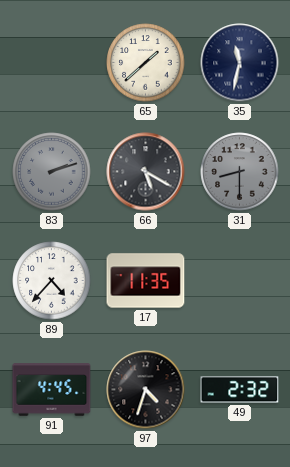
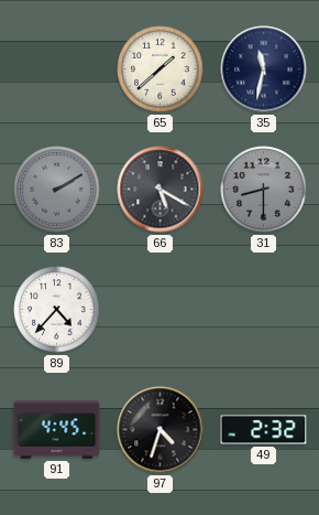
83: 2:12 -> 2:10 (57, 190)
17: 11:35 -> none (146, 281)
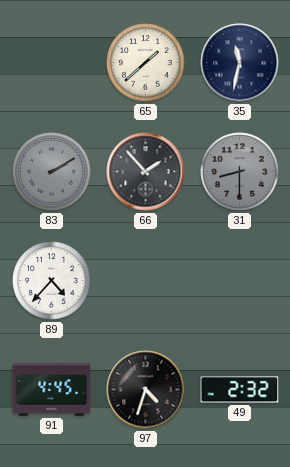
66: 5:20 -> 1:53 (146, 172)
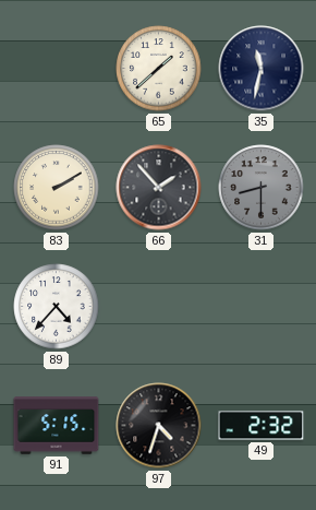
83 dial: grey -> cream (57, 188)
91: 4:45 -> 5:15 (57, 426)
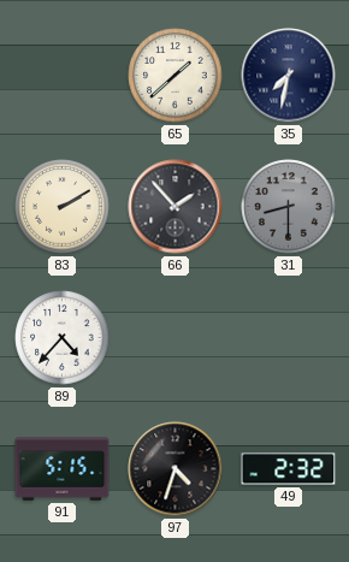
35: 11:32 -> 7:32 (289, 76)
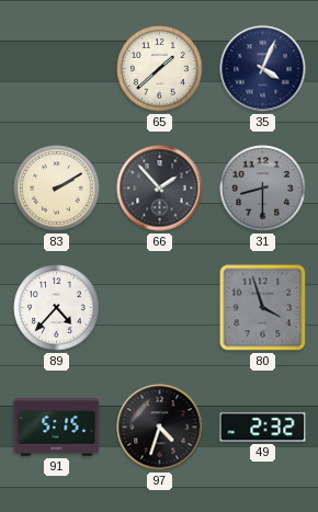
35: 7:32 -> 4:04 (263, 69)
80: none -> 3:57 (263, 308)
